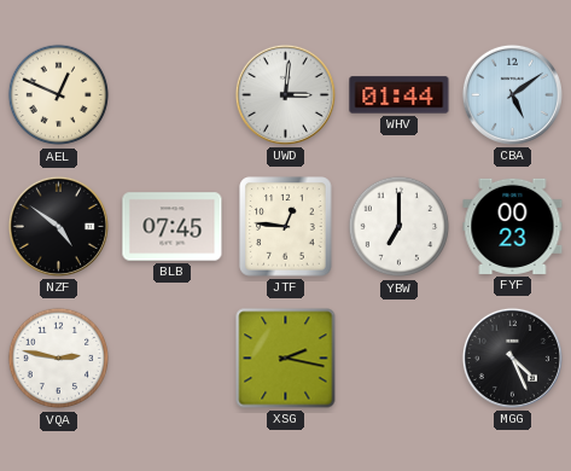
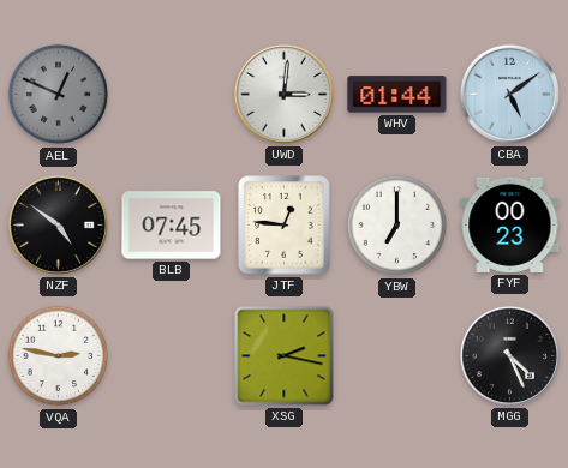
AEL dial: cream -> grey (59, 95)
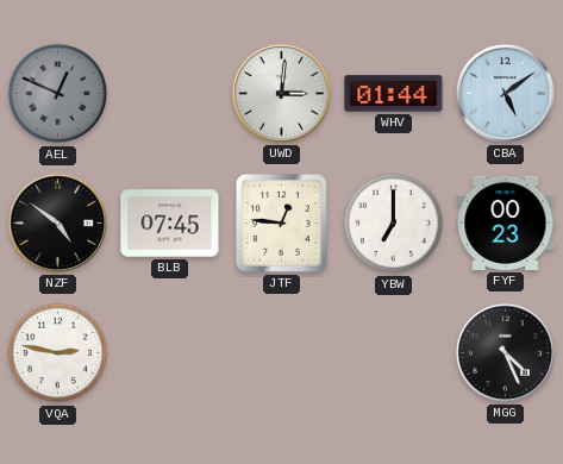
XSG: 2:17 -> none (285, 356)
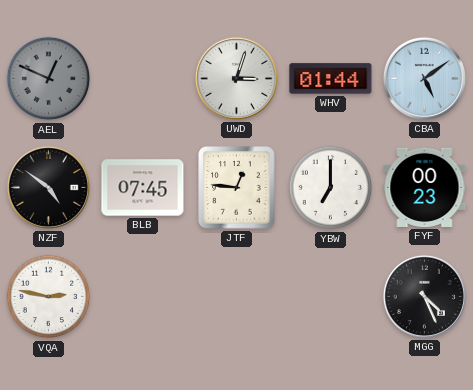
UWD: 3:01 -> 3:03 (236, 78)
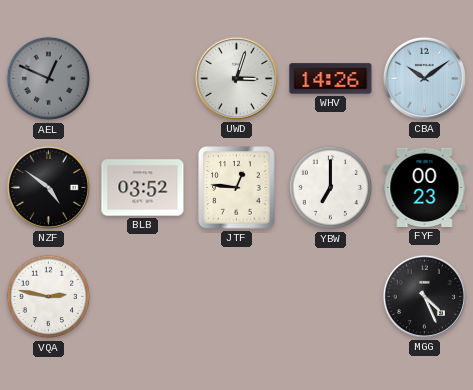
WHV: 01:44 -> 14:26 (331, 79)
CBA: 5:09 -> 10:09 (424, 78)
BLB: 07:45 -> 03:52 (143, 188)
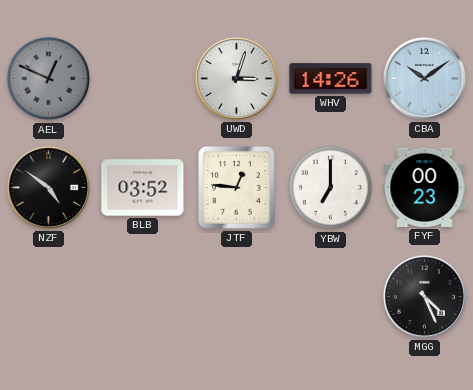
VQA: 2:47 -> none (49, 297)
